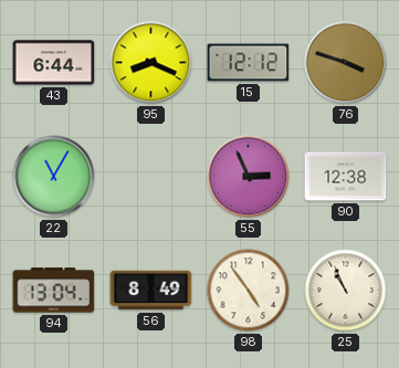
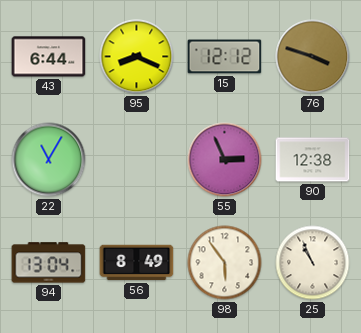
98: 4:54 -> 5:54 (225, 263)
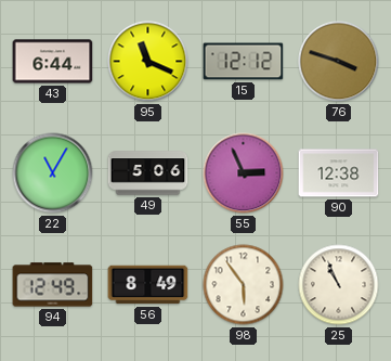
95: 8:19 -> 11:19 (148, 62)
49: none -> 5:06 (148, 173)
94: 13:04 -> 12:49 (53, 285)
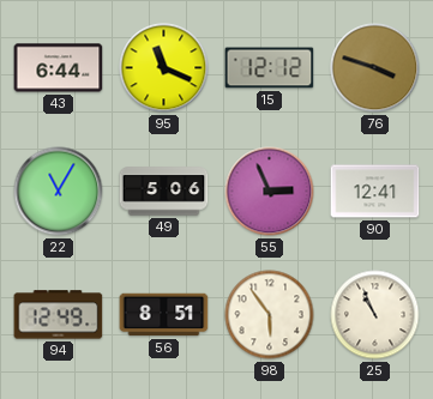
90: 12:38 -> 12:41 (375, 192)
56: 8:49 -> 8:51 (164, 315)
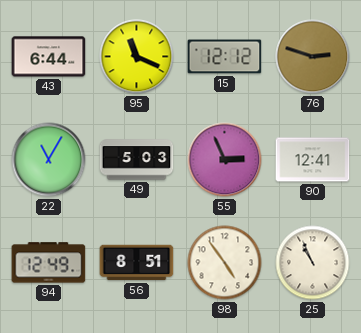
76: 3:48 -> 2:48 (313, 57)
49: 5:06 -> 5:03 (137, 160)
98: 5:54 -> 4:54 (225, 263)
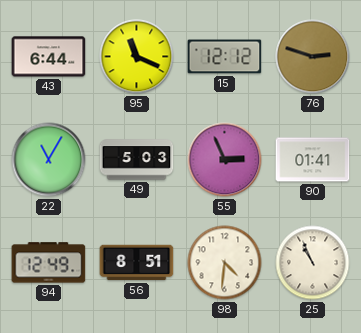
90: 12:41 -> 01:41 (313, 160)
98: 4:54 -> 4:31 (225, 263)
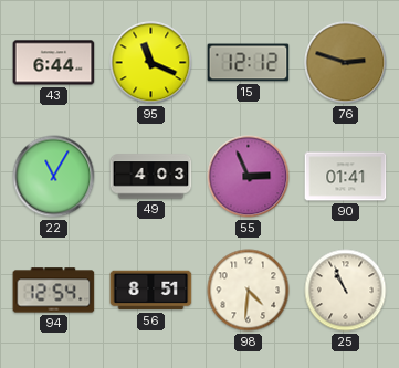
49: 5:03 -> 4:03 (151, 177)
94: 12:49 -> 12:54 (54, 291)
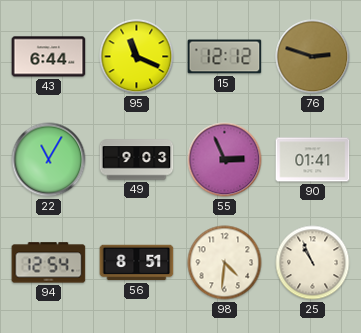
49: 4:03 -> 9:03 (137, 160)
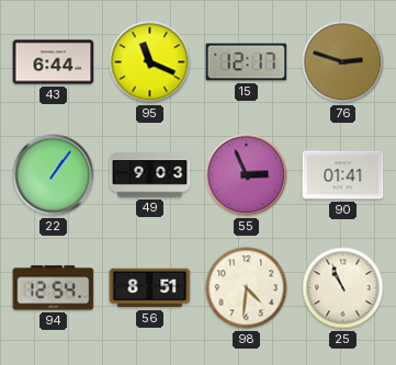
15: 12:12 -> 12:17 (247, 62)
22: 11:05 -> 1:06 (54, 175)
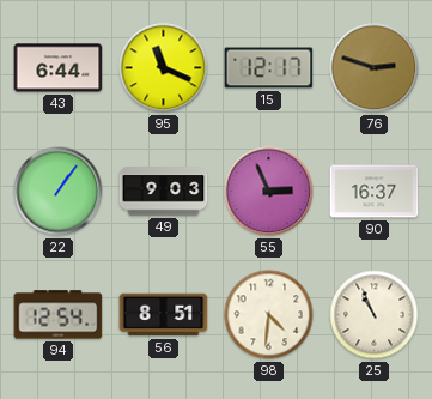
90: 01:41 -> 16:37 (375, 192)
